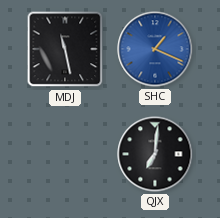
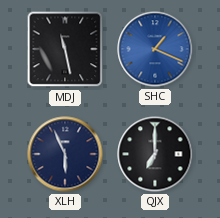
XLH: none -> 5:56 (65, 154)
QJX: 7:01 -> 7:00 (155, 154)
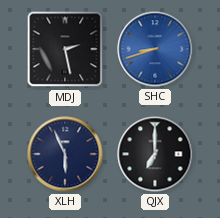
MDJ: 11:28 -> 2:28 (65, 49)
SHC: 1:19 -> 8:42 (155, 49)
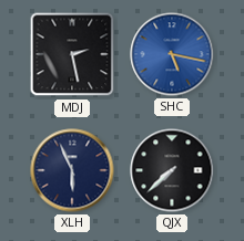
SHC: 8:42 -> 5:17 (172, 54)
QJX: 7:00 -> 7:38 (172, 170)
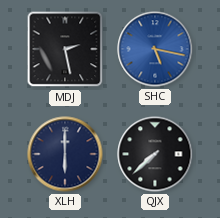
XLH: 5:56 -> 6:00 (65, 154)
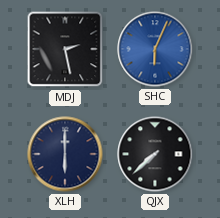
SHC: 5:17 -> 6:04 (155, 49)
